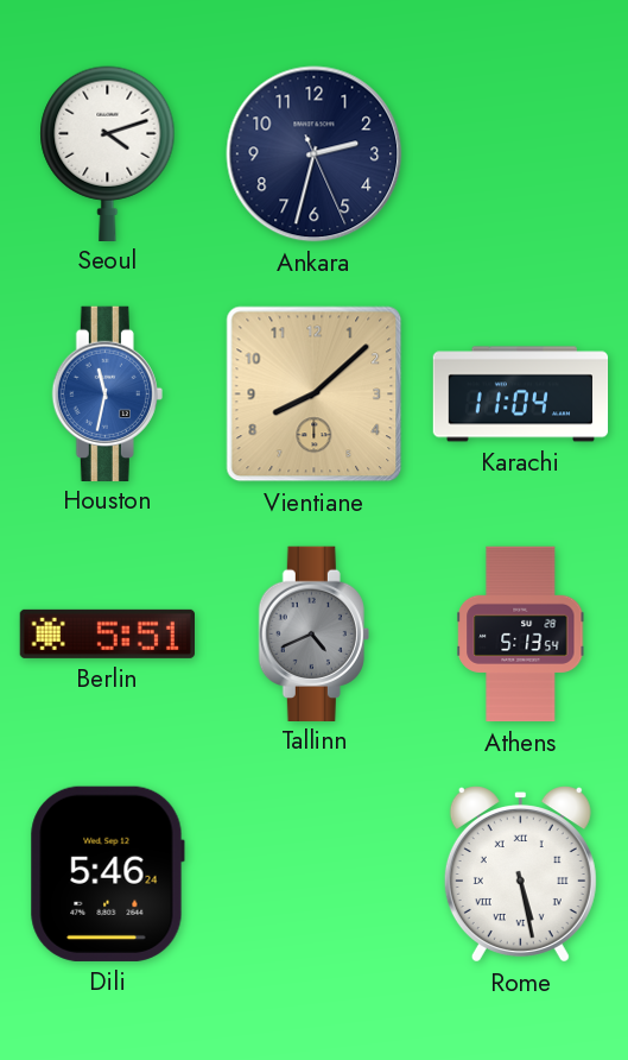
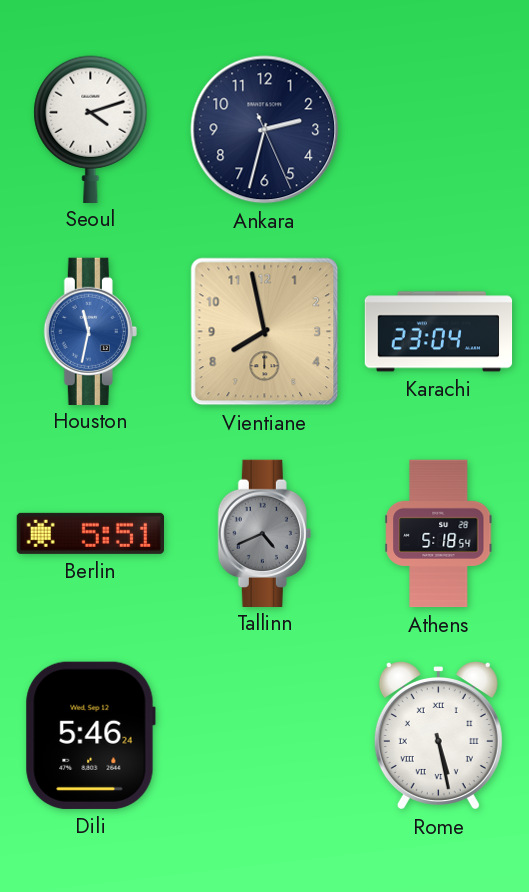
Vientiane: 8:08 -> 7:58 (265, 332)
Karachi: 11:04 -> 23:04 (439, 332)
Athens: 5:13 -> 5:18 (439, 534)
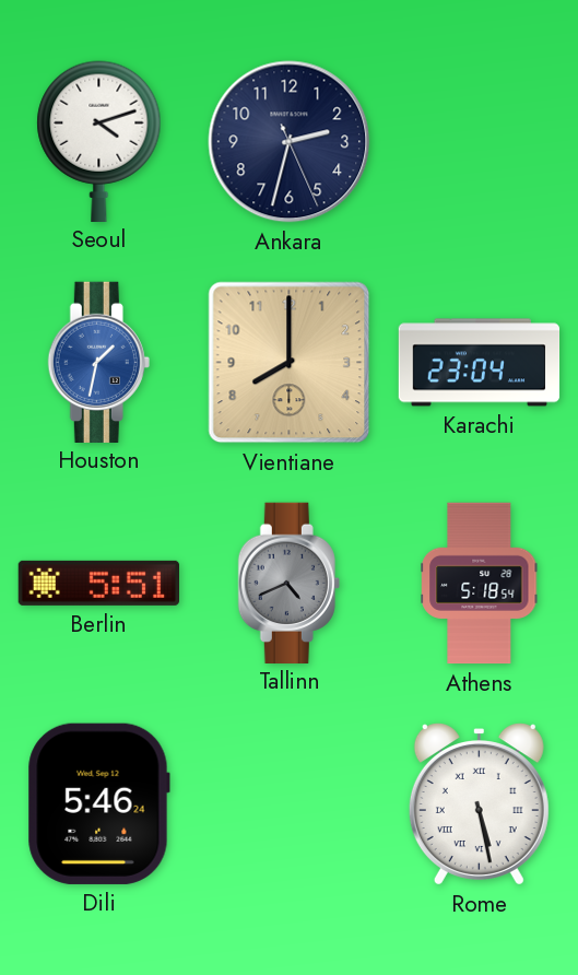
Houston: 11:32 -> 1:32 (98, 362)
Vientiane: 7:58 -> 8:00 (290, 363)
